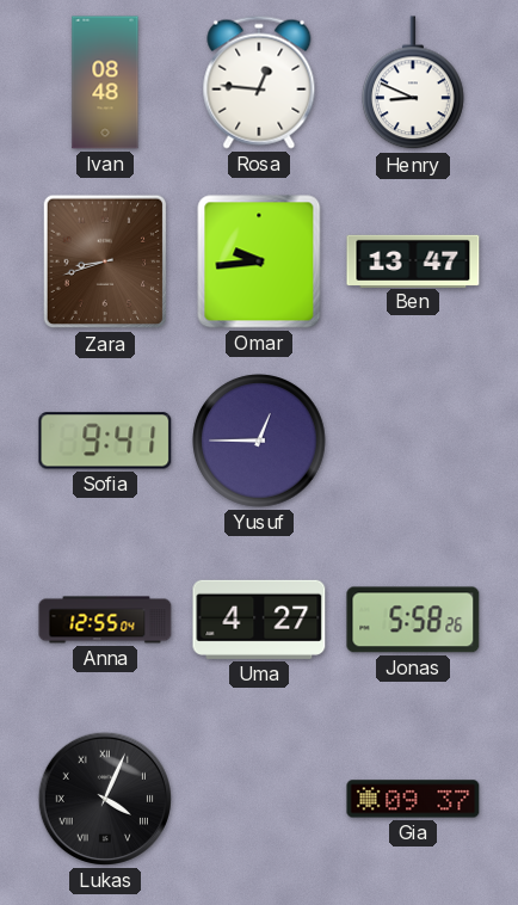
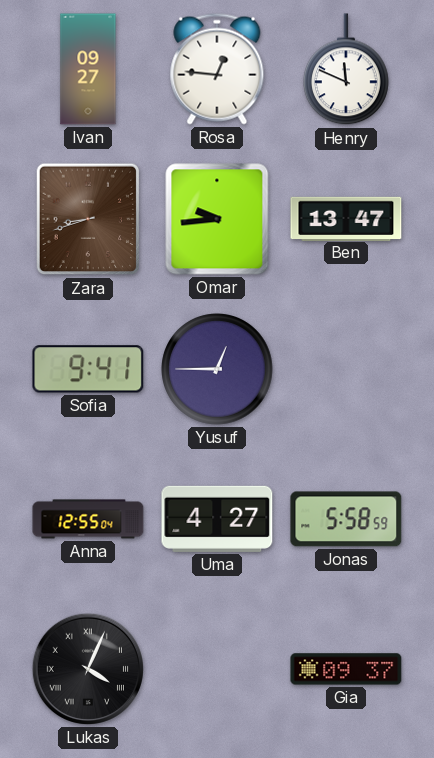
Ivan: 08:48 -> 09:27 (88, 69)
Henry: 8:49 -> 11:49 (347, 70)
Jonas: 5:58:26 -> 5:58:59 (346, 519)
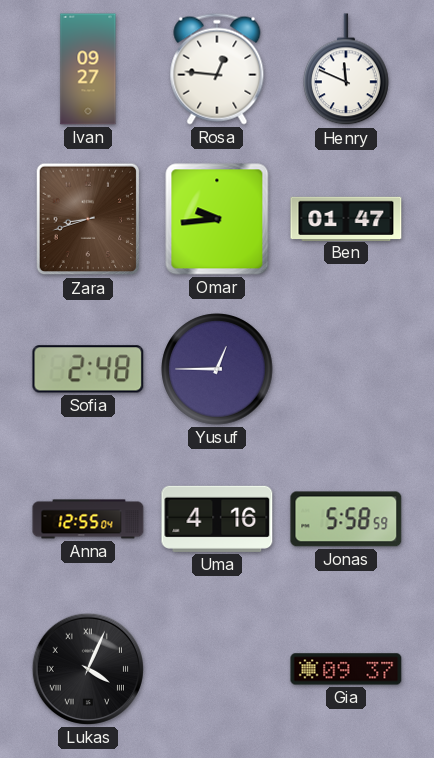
Ben: 13:47 -> 01:47 (346, 218)
Sofia: 9:41 -> 2:48 (88, 369)
Uma: 4:27 -> 4:16 (217, 519)
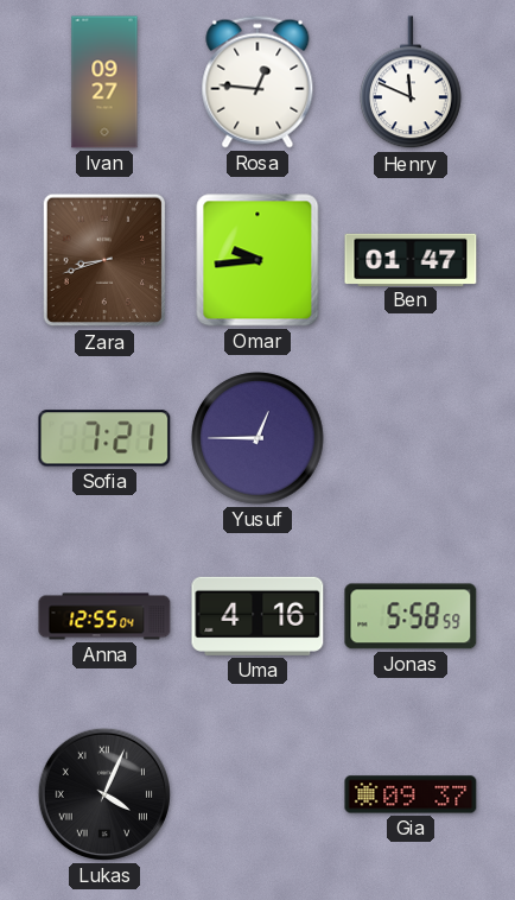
Sofia: 2:48 -> 7:21 (104, 438)
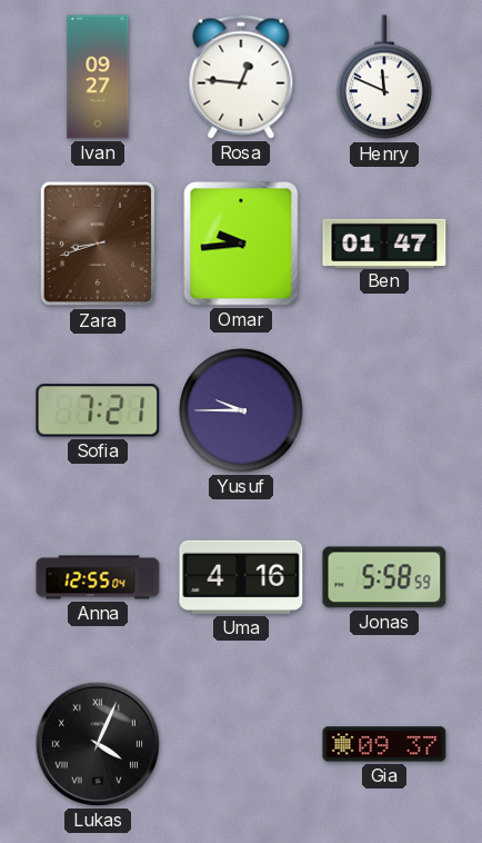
Yusuf: 12:45 -> 9:45 (241, 410)
